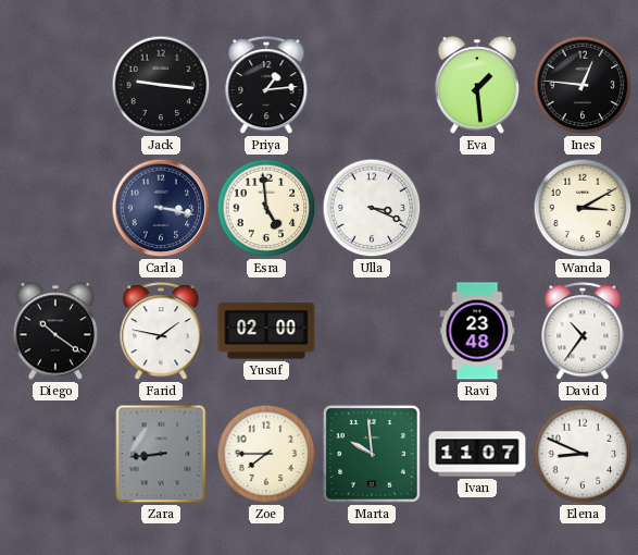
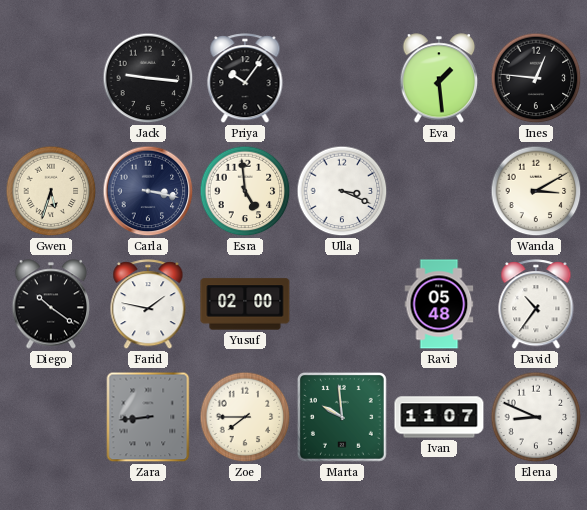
Priya: 1:14 -> 10:06 (245, 79)
Gwen: none -> 5:33 (51, 191)
Ravi: 23:48 -> 05:48 (439, 304)
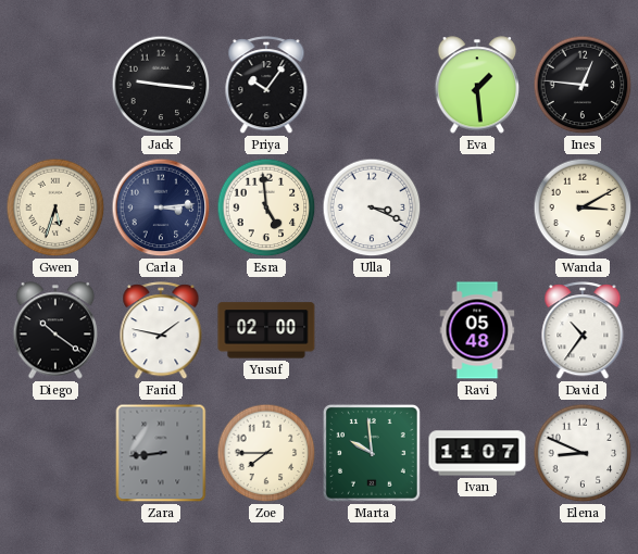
Carla: 3:17 -> 3:14 (161, 207)
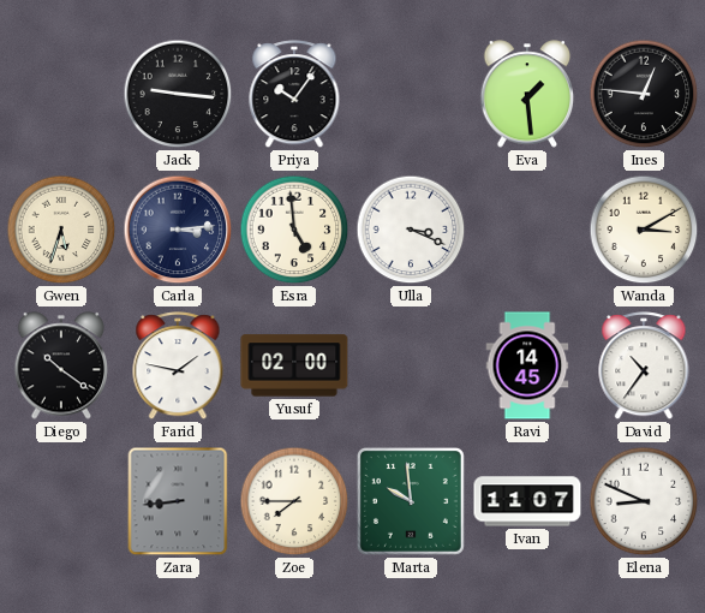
Ravi: 05:48 -> 14:45 (527, 365)
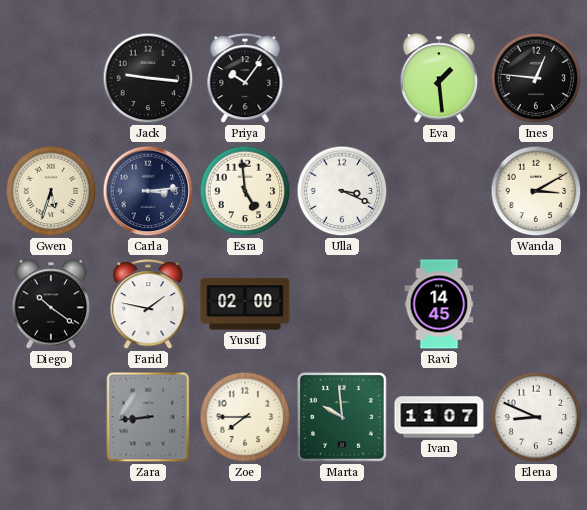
David: 10:36 -> none (644, 367)
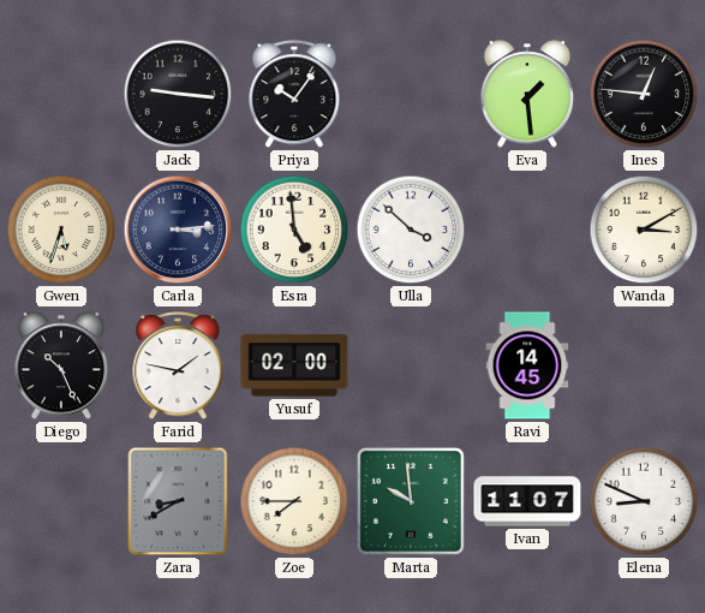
Ulla: 3:19 -> 3:52 (411, 230)
Diego: 10:21 -> 10:26 (61, 365)
Zara: 8:44 -> 8:40 (178, 501)
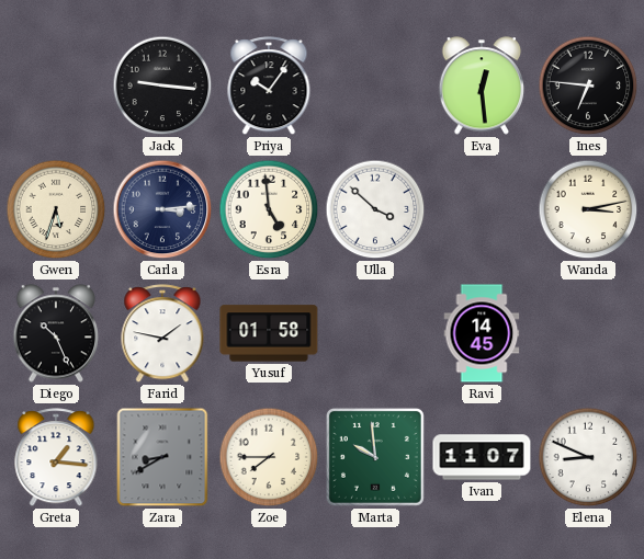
Eva: 1:29 -> 12:29 (482, 85)
Ines: 12:46 -> 6:46 (588, 85)
Wanda: 3:10 -> 3:13 (588, 209)
Yusuf: 02:00 -> 01:58 (269, 333)
Greta: none -> 1:16 (56, 458)
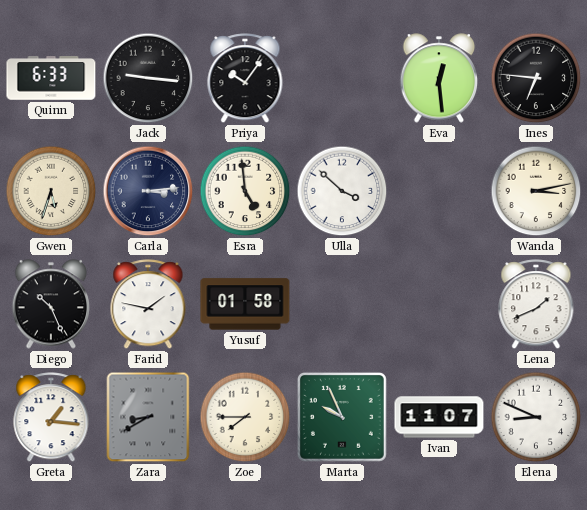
Quinn: none -> 6:33 (51, 78)
Ravi: 14:45 -> none (482, 333)
Lena: none -> 1:41 (536, 305)
Marta: 9:59 -> 9:56 (342, 417)
